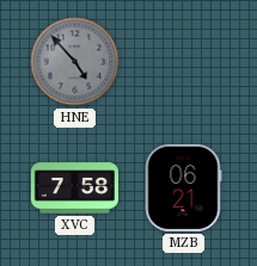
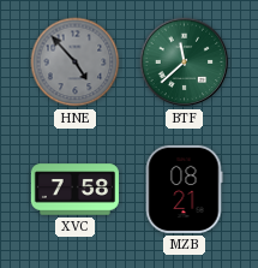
BTF: none -> 11:38 (185, 62)
MZB: 06:21 -> 08:21 (184, 189)
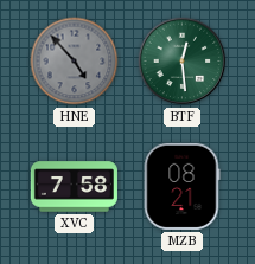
BTF: 11:38 -> 12:29 (183, 62)
